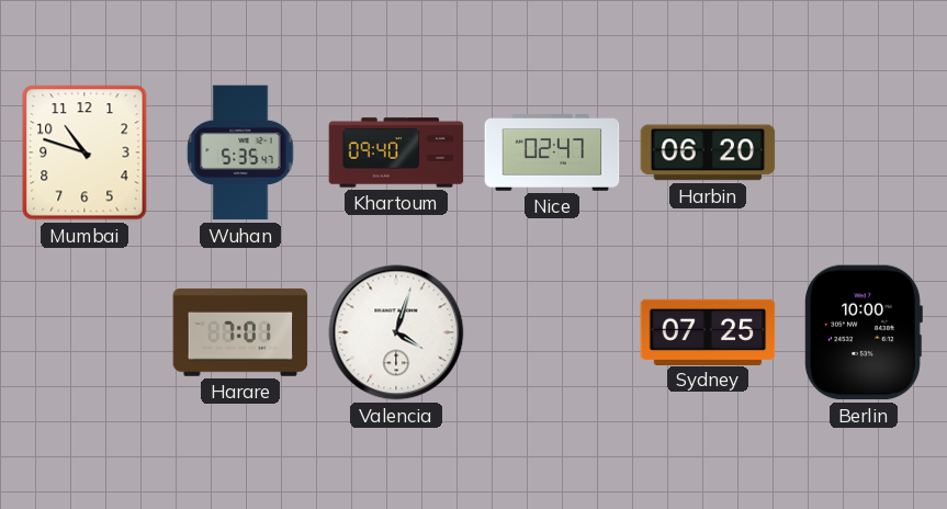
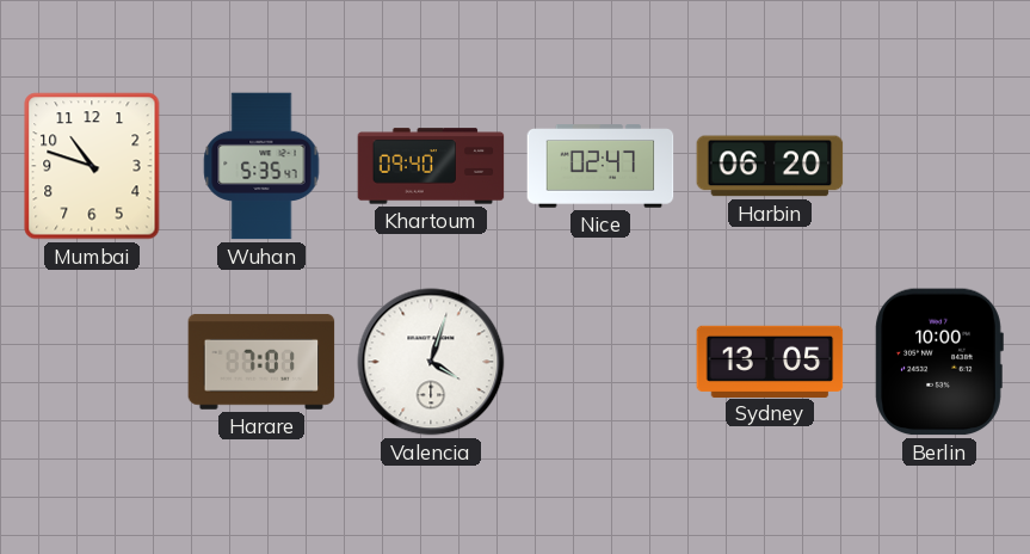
Sydney: 07:25 -> 13:05 (770, 361)
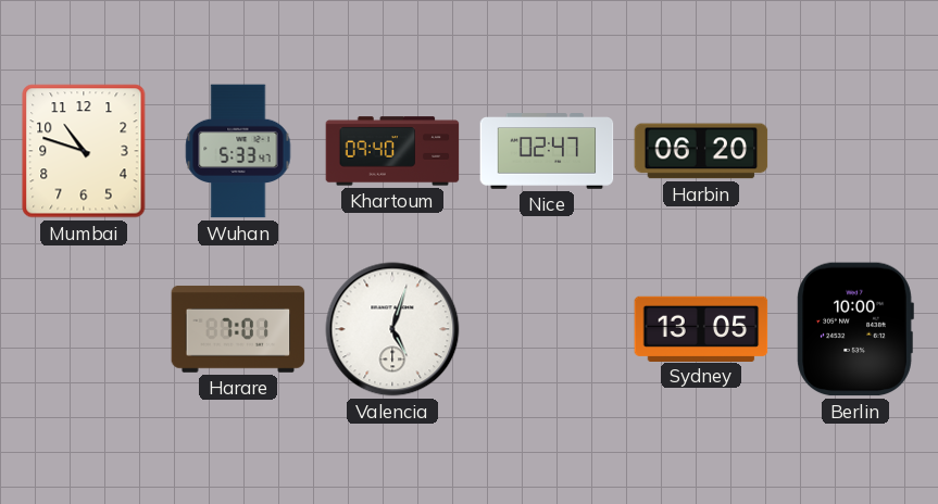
Wuhan: 5:35 -> 5:33 (238, 151)
Valencia: 4:03 -> 5:03 (392, 329)
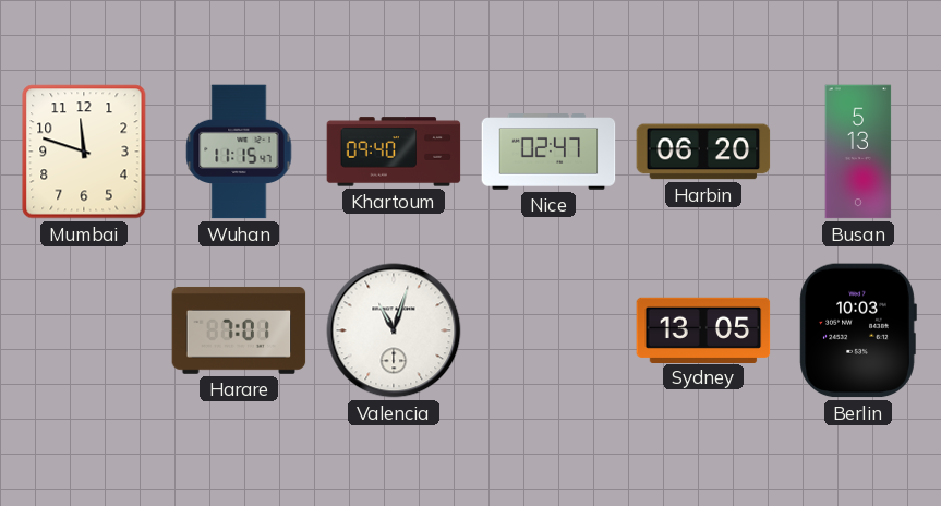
Mumbai: 10:48 -> 11:48 (84, 152)
Wuhan: 5:33 -> 11:15 (239, 152)
Busan: none -> 5:13 (858, 152)
Valencia: 5:03 -> 11:03 (394, 330)
Berlin: 10:00 -> 10:03 (858, 330)
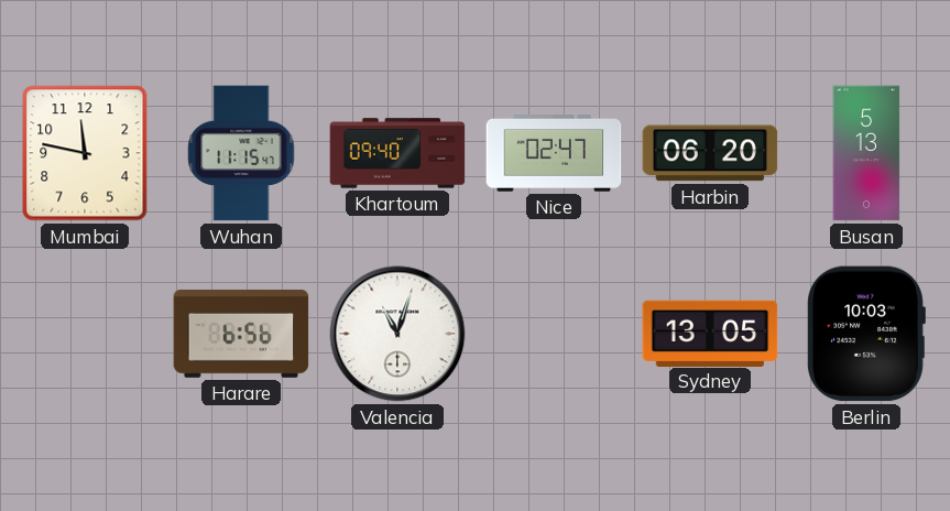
Mumbai: 11:48 -> 11:47 (85, 153)
Harare: 7:01 -> 6:56 (241, 334)
